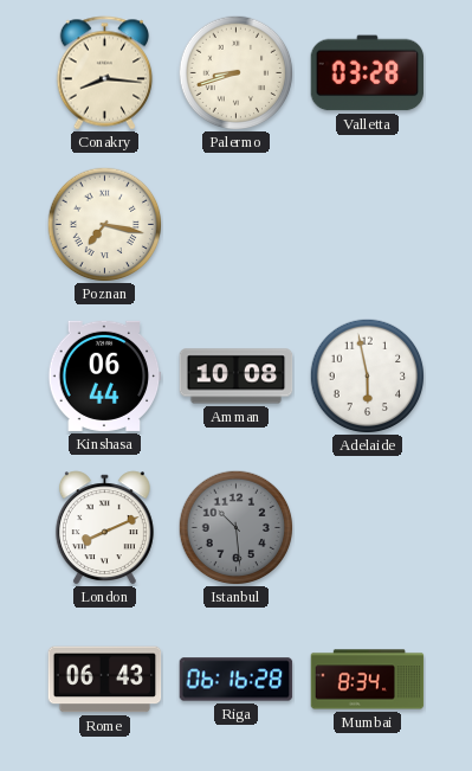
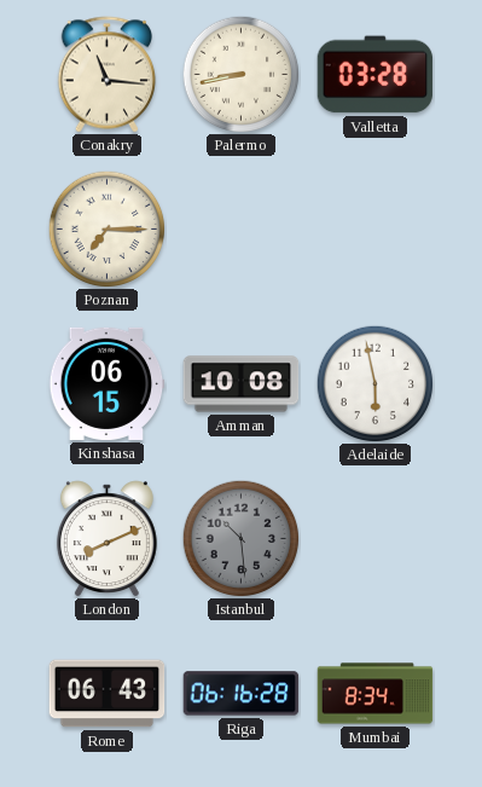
Conakry: 8:16 -> 11:16 (108, 75)
Palermo: 8:42 -> 8:43 (240, 74)
Poznan: 7:17 -> 7:15 (106, 228)
Kinshasa: 06:44 -> 06:15 (108, 383)
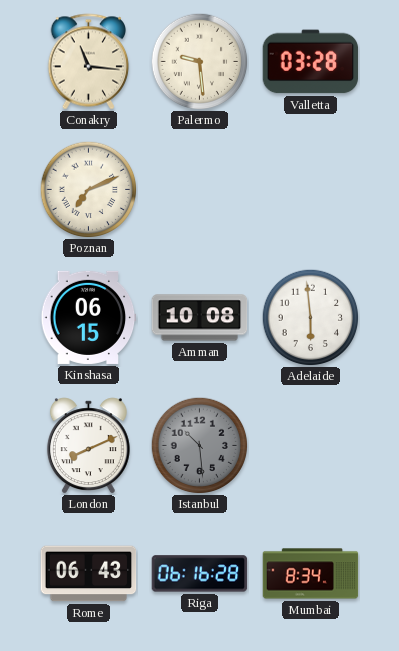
Palermo: 8:43 -> 9:29 (199, 61)
Poznan: 7:15 -> 7:11 (88, 189)
Adelaide: 5:58 -> 5:59 (310, 317)
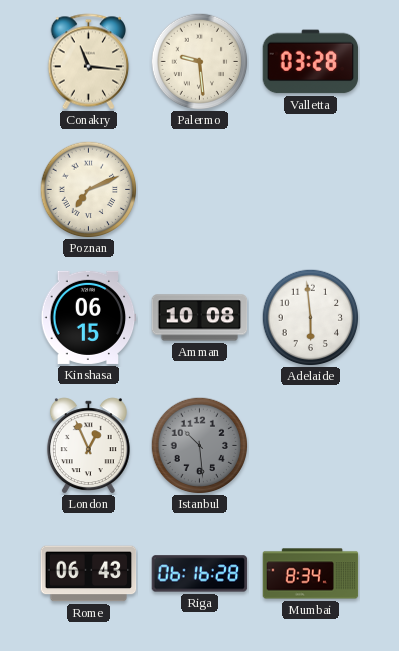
London: 8:11 -> 12:56 (88, 446)
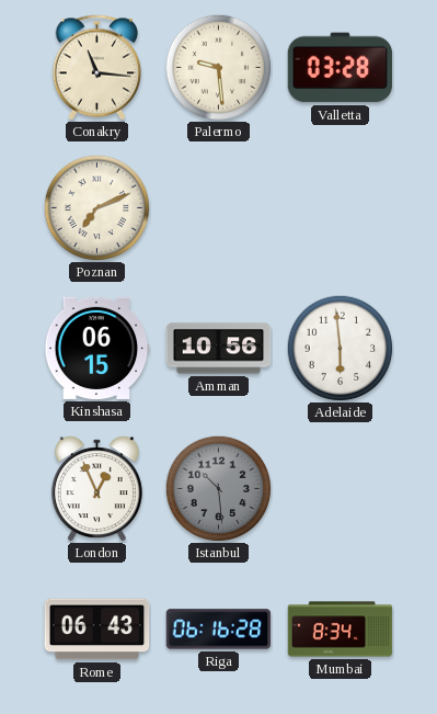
Amman: 10:08 -> 10:56 (219, 349)
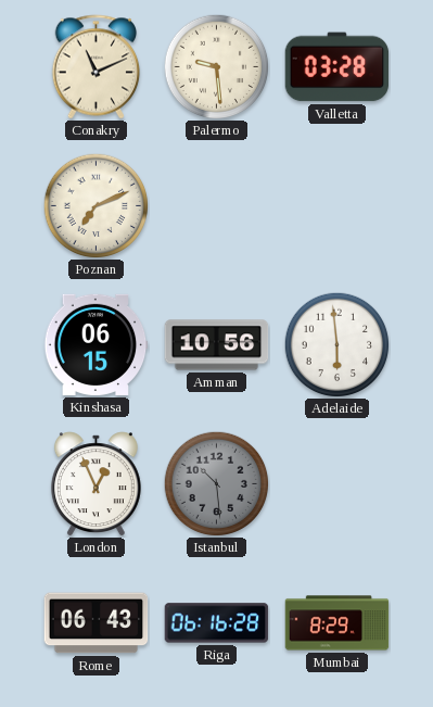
Conakry: 11:16 -> 11:11 (97, 67)
Mumbai: 8:34 -> 8:29 (338, 623)
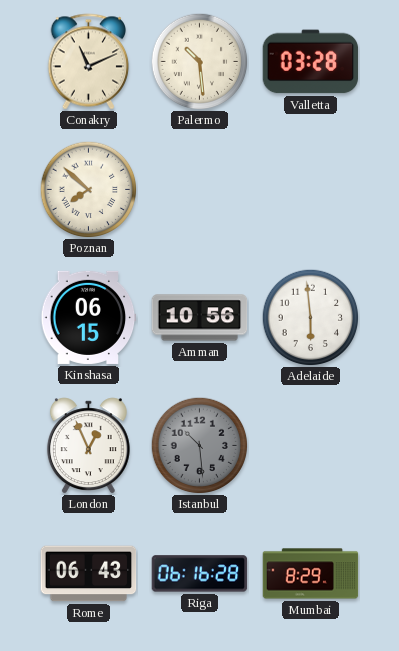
Palermo: 9:29 -> 10:29 (199, 61)
Poznan: 7:11 -> 7:52 (88, 189)
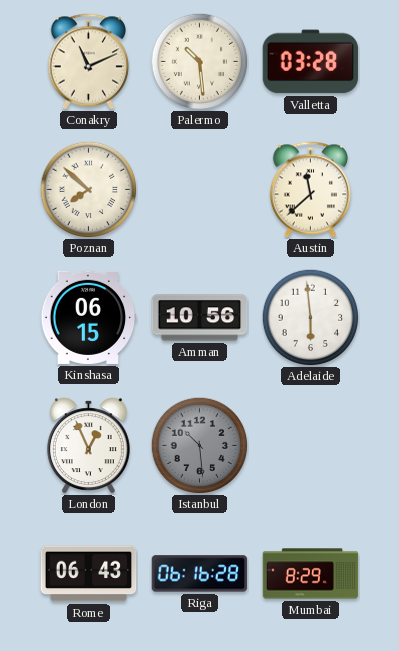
Austin: none -> 11:38 (311, 190)
